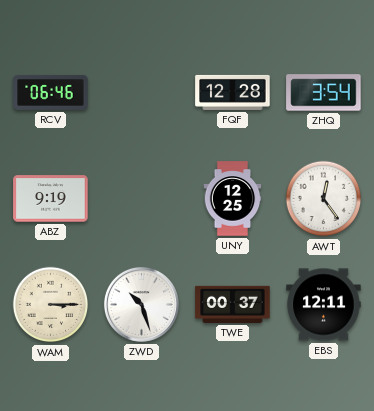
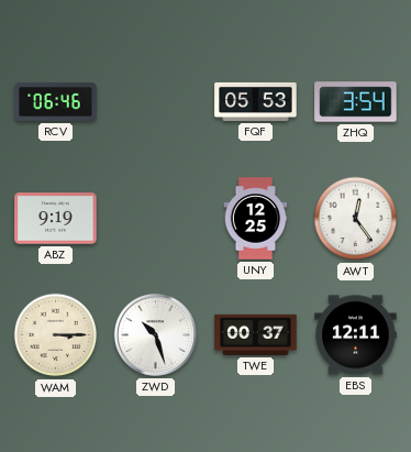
FQF: 12:28 -> 05:53 (256, 101)
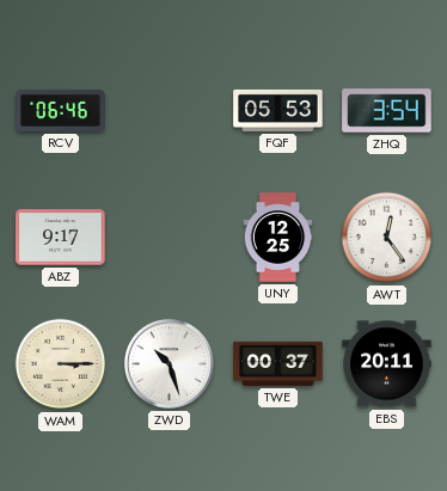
ABZ: 9:19 -> 9:17 (61, 238)
EBS: 12:11 -> 20:11 (387, 364)
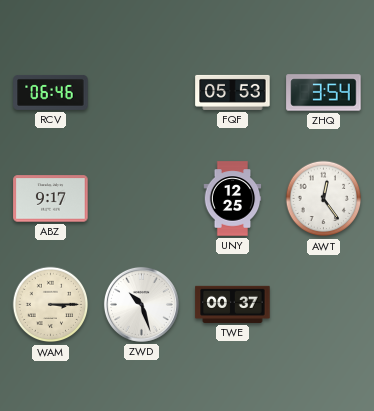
EBS: 20:11 -> none (387, 364)
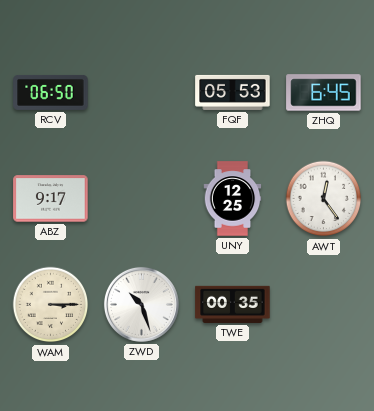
RCV: 06:46 -> 06:50 (51, 92)
ZHQ: 3:54 -> 6:45 (324, 93)
TWE: 00:37 -> 00:35 (233, 304)
